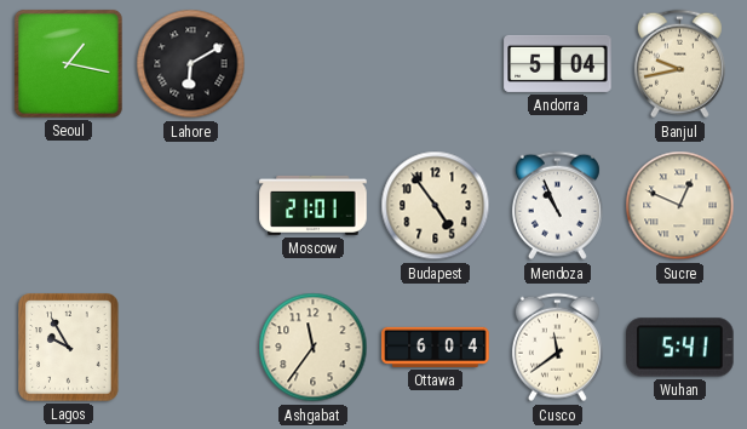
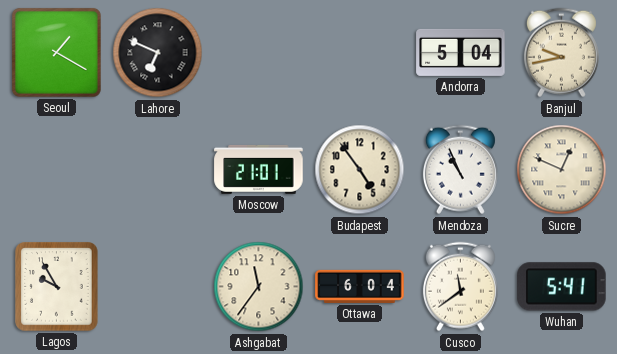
Seoul: 1:17 -> 1:20 (56, 52)
Lahore: 6:10 -> 6:49 (158, 53)
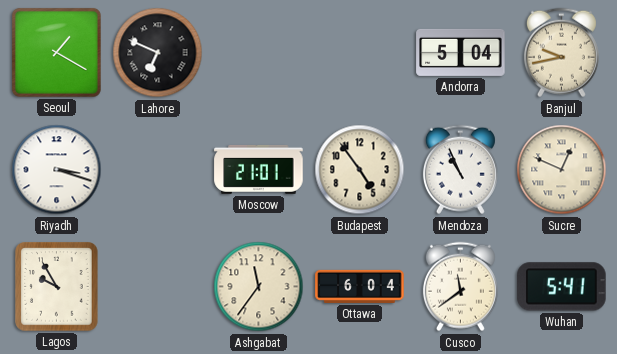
Riyadh: none -> 3:18 (57, 170)
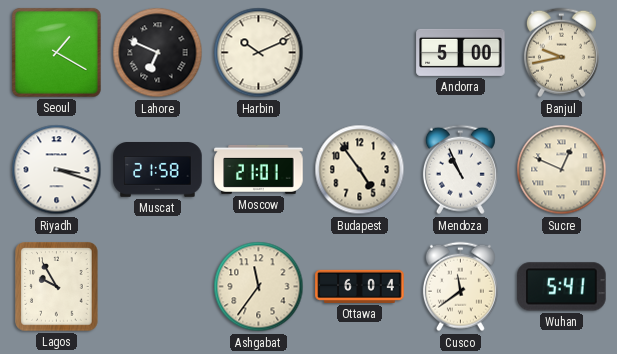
Harbin: none -> 10:11 (259, 53)
Andorra: 5:04 -> 5:00 (461, 52)
Muscat: none -> 21:58 (158, 170)
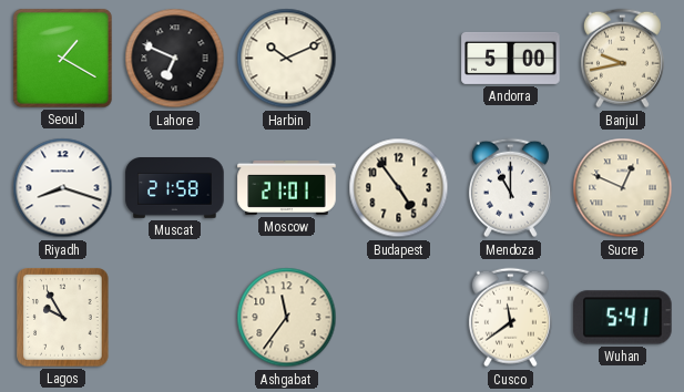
Riyadh: 3:18 -> 8:18 (63, 188)
Mendoza: 10:56 -> 11:00 (510, 188)
Ottawa: 6:04 -> none (360, 286)
